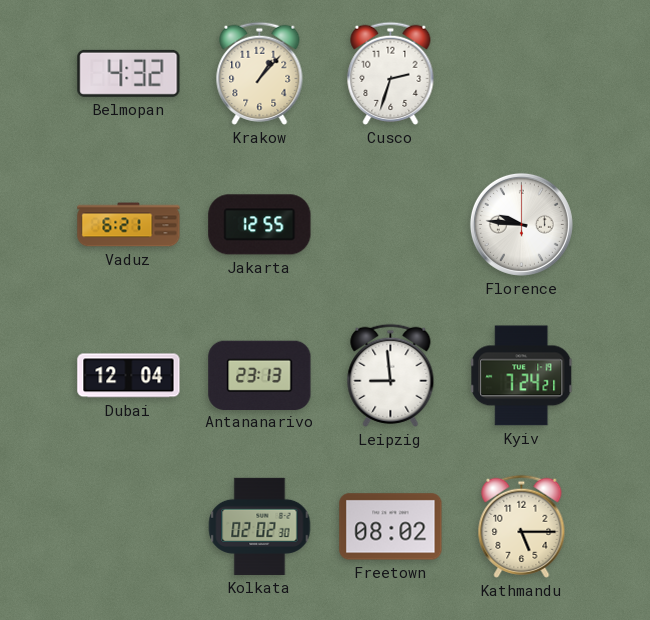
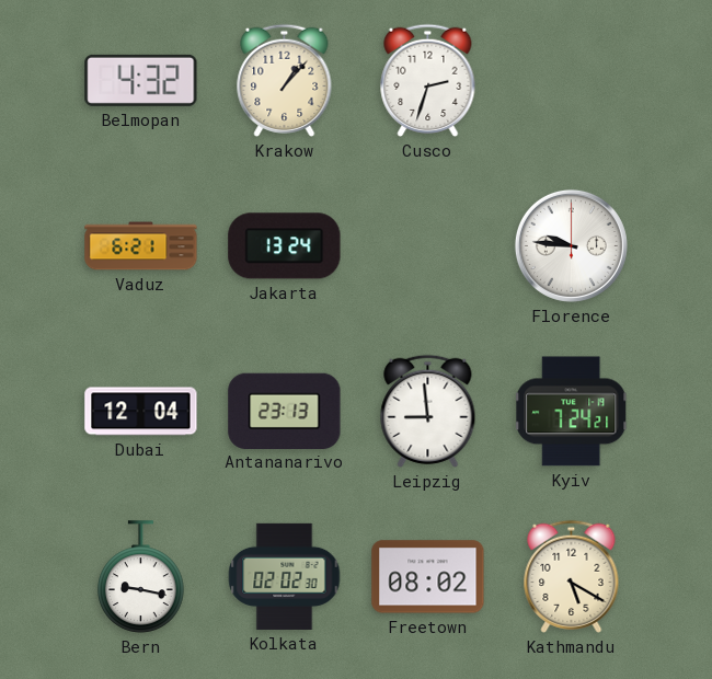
Jakarta: 12:55 -> 13:24 (285, 246)
Bern: none -> 9:17 (141, 577)
Kathmandu: 5:15 -> 5:20 (572, 576)
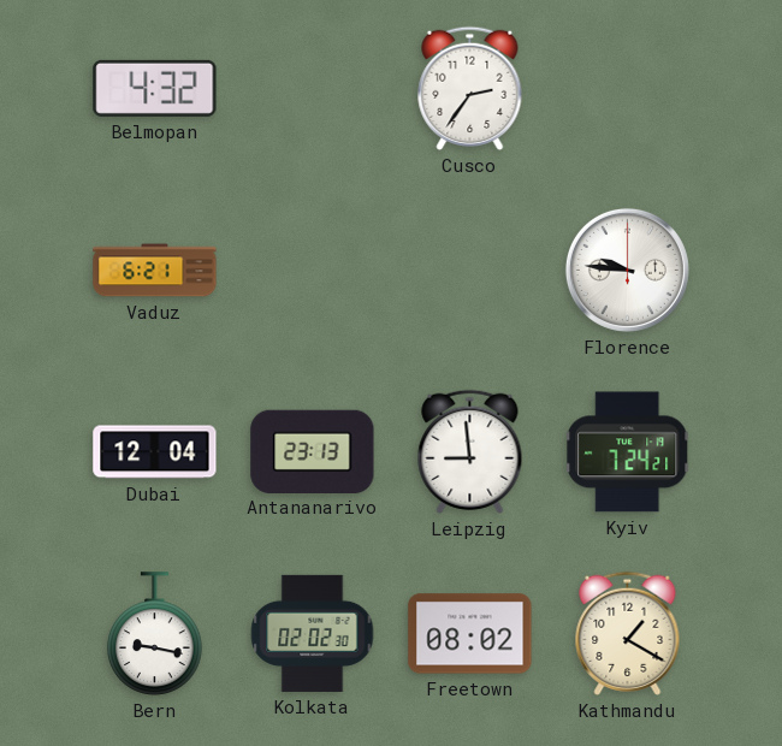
Krakow: 1:07 -> none (285, 80)
Cusco: 2:33 -> 2:36 (470, 88)
Jakarta: 13:24 -> none (285, 246)
Kathmandu: 5:20 -> 1:20 (628, 633)
